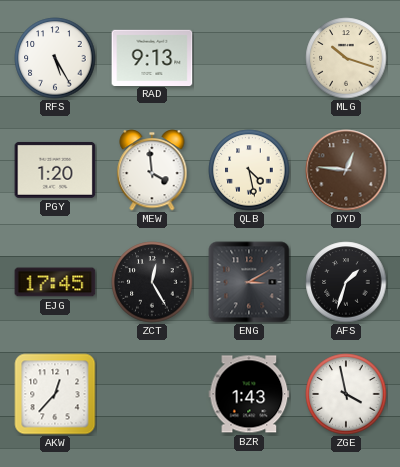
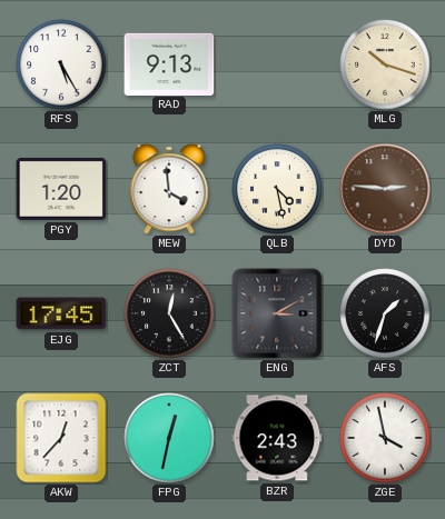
DYD: 12:46 -> 2:46 (385, 189)
FPG: none -> 12:32 (169, 438)
BZR: 1:43 -> 2:43 (277, 438)
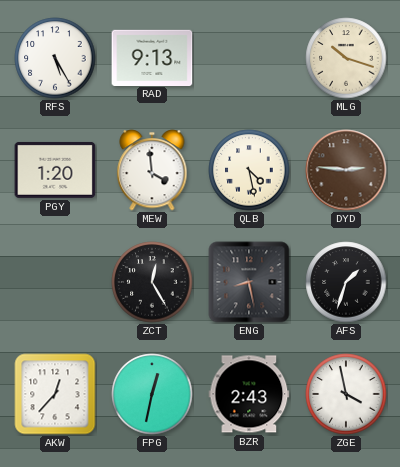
EJG: 17:45 -> none (61, 313)
ENG: 3:10 -> 8:28 (249, 282)
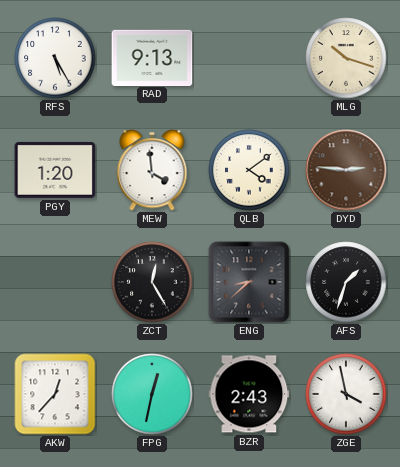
QLB: 4:28 -> 4:09 (249, 170)
ENG: 8:28 -> 8:38 (249, 282)
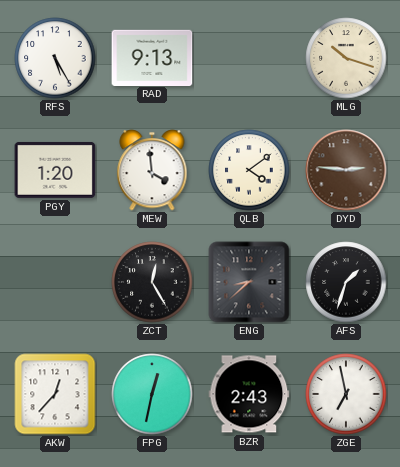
ZGE: 3:58 -> 6:58 (346, 394)
